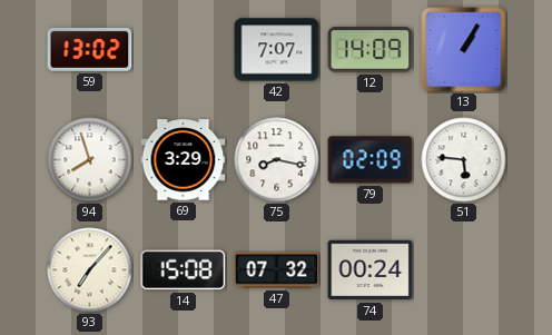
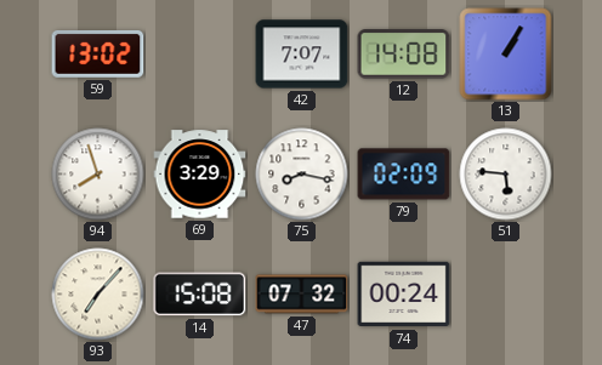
12: 14:09 -> 14:08 (404, 55)
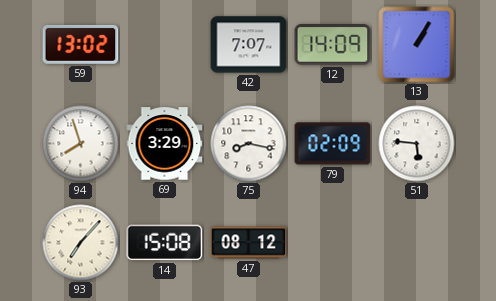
12: 14:08 -> 14:09 (333, 45)
47: 07:32 -> 08:12 (249, 243)
74: 00:24 -> none (404, 295)
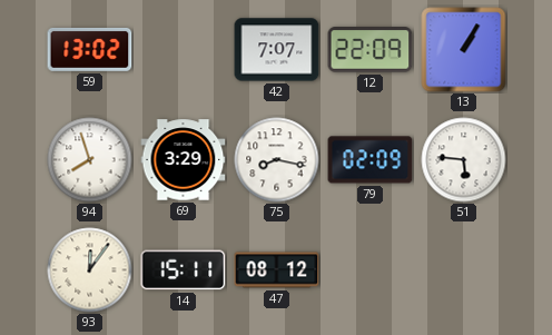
12: 14:09 -> 22:09 (371, 50)
93: 7:07 -> 12:06 (90, 270)
14: 15:08 -> 15:11 (184, 270)
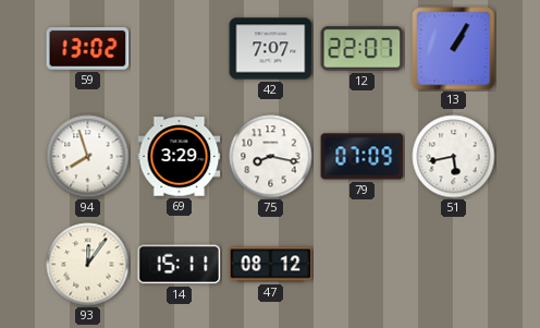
12: 22:09 -> 22:07 (363, 49)
79: 02:09 -> 07:09 (363, 157)
51: 5:46 -> 5:43 (454, 157)
